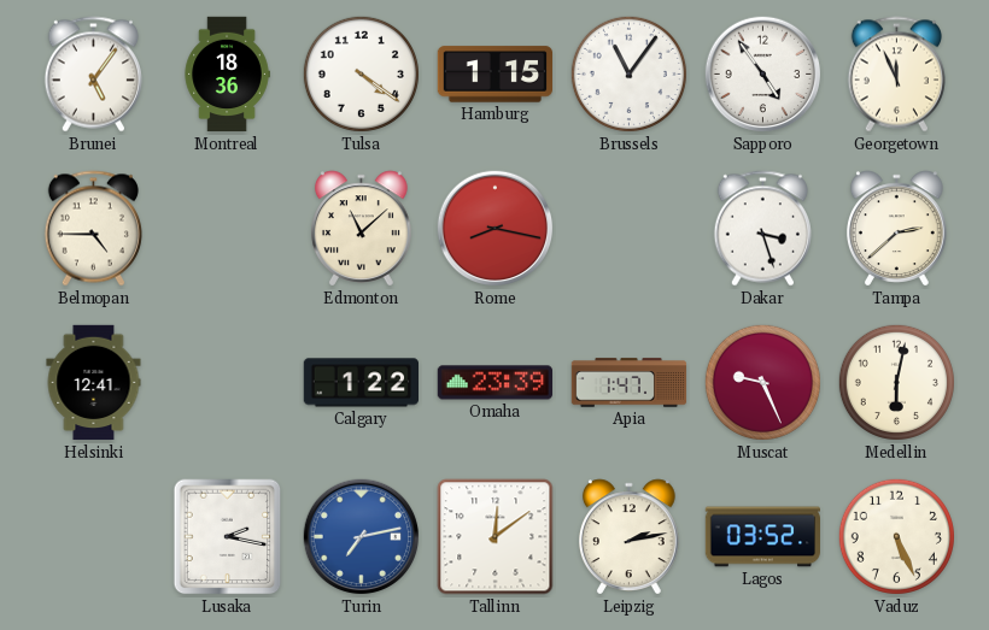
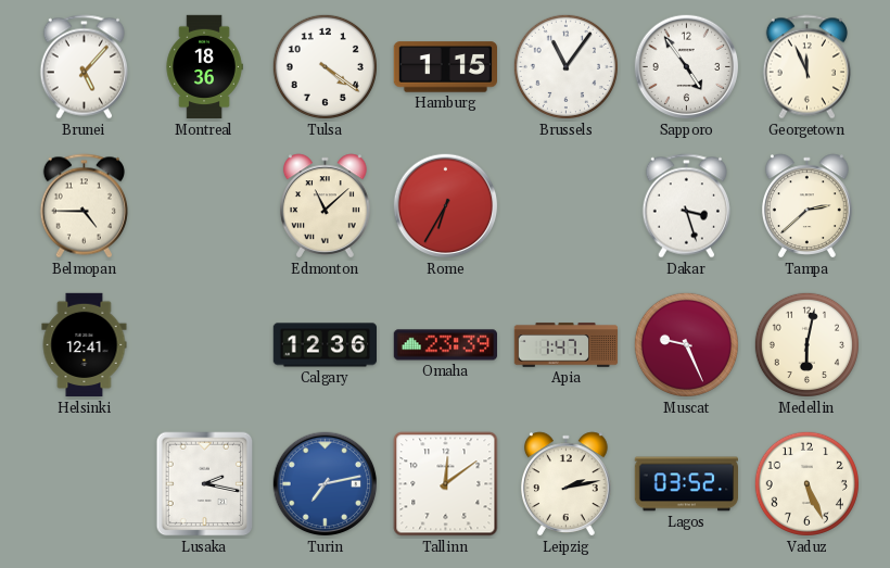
Brunei: 5:06 -> 5:07 (84, 67)
Rome: 8:17 -> 6:35 (446, 206)
Calgary: 1:22 -> 12:36 (325, 345)
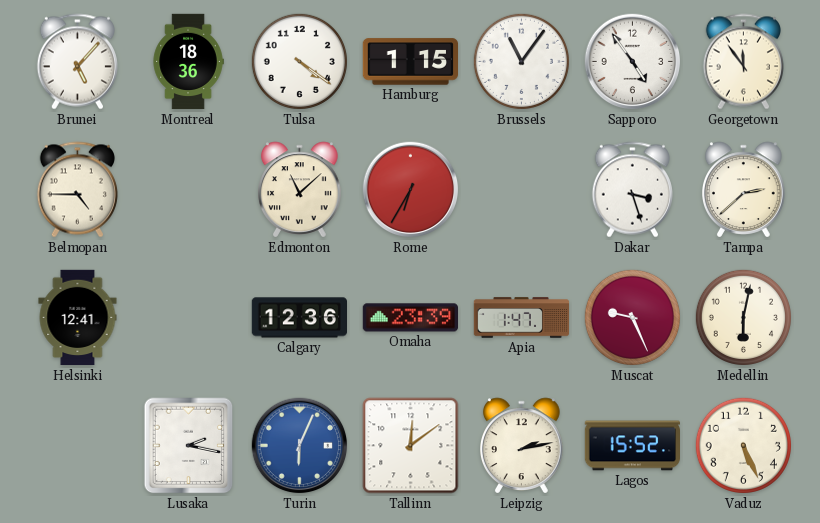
Georgetown: 11:56 -> 11:54 (743, 62)
Turin: 7:13 -> 6:04 (300, 446)
Lagos: 03:52 -> 15:52 (633, 446)
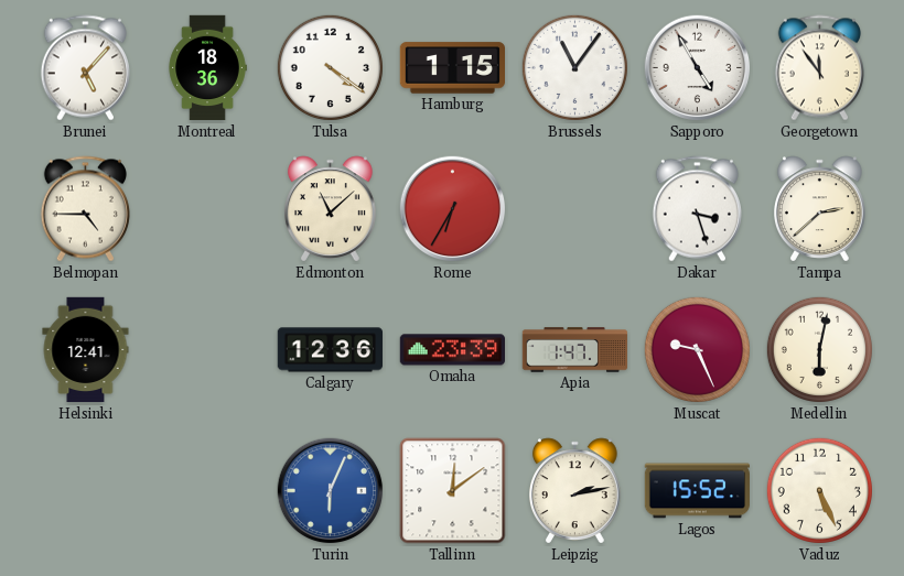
Sapporo: 4:54 -> 4:55 (698, 68)
Lusaka: 2:17 -> none (189, 446)
